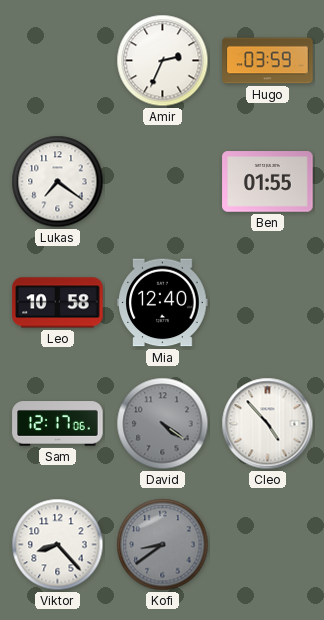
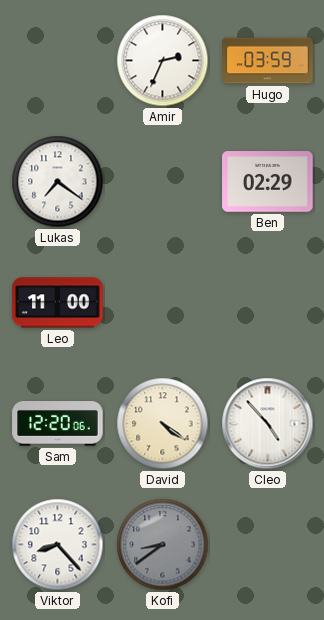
Ben: 01:55 -> 02:29 (268, 182)
Leo: 10:58 -> 11:00 (58, 303)
Mia: 12:40 -> none (163, 303)
Sam: 12:17 -> 12:20 (58, 424)
David dial: grey -> cream (163, 424)
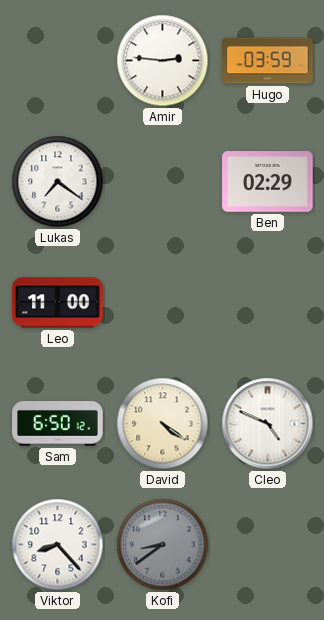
Amir: 2:34 -> 2:46 (163, 61)
Sam: 12:20 -> 6:50 (58, 424)
Cleo: 4:53 -> 4:49 (268, 424)
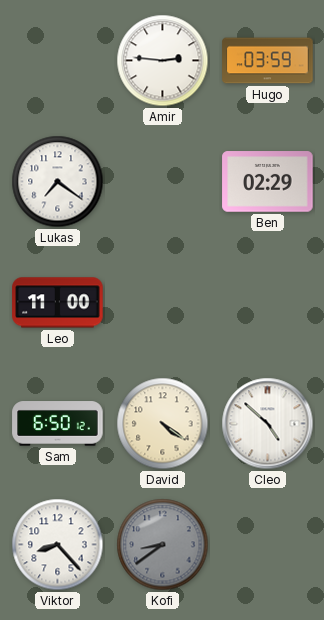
Cleo: 4:49 -> 4:52 (268, 424)
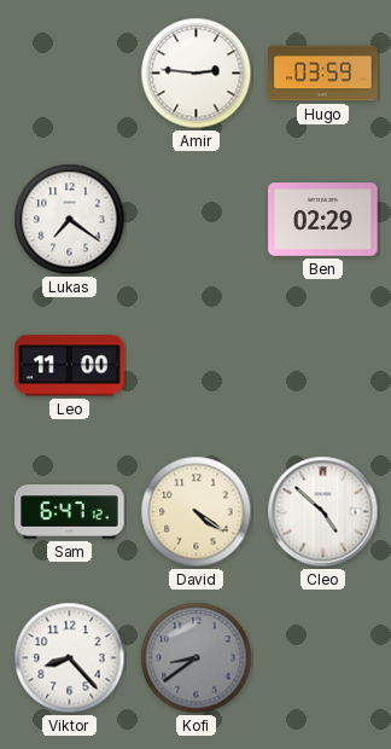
Sam: 6:50 -> 6:47 (70, 512)
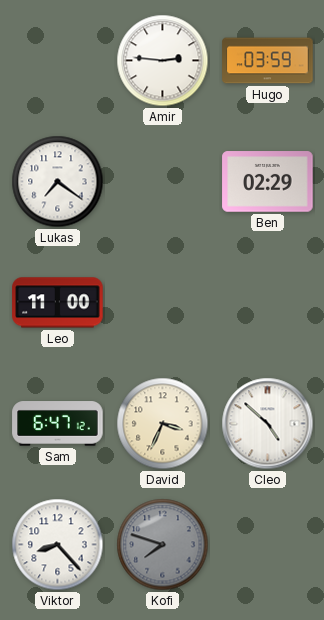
David: 4:21 -> 3:34 (163, 424)
Kofi: 8:39 -> 7:48 (163, 545)
